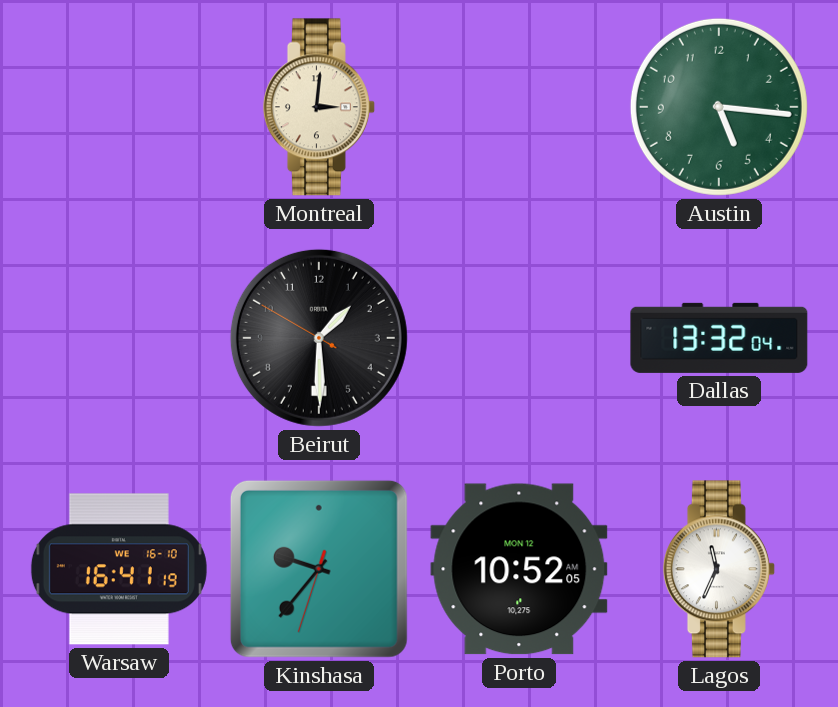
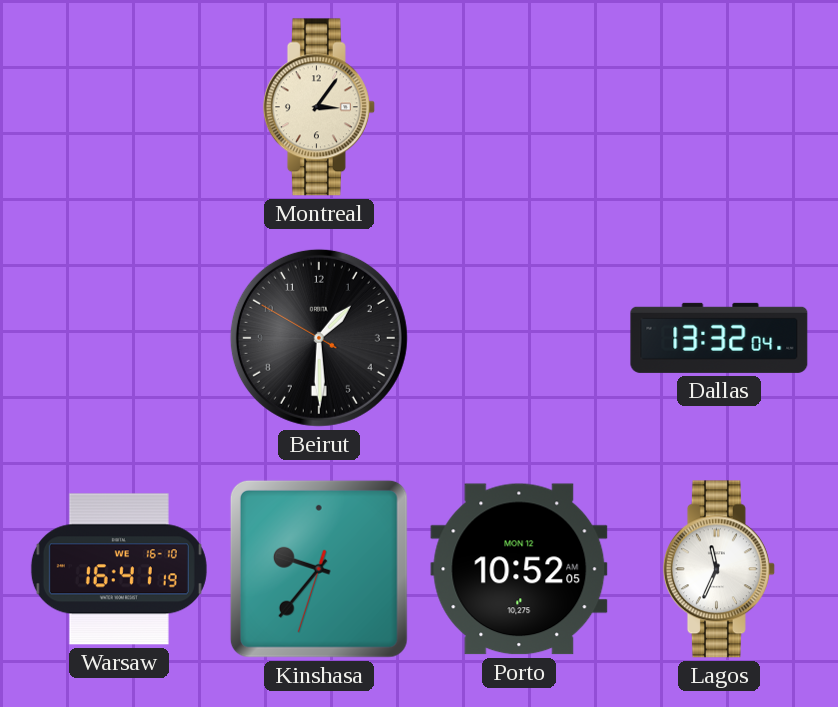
Montreal: 3:01 -> 3:06 (319, 107)
Austin: 5:16 -> none (719, 107)
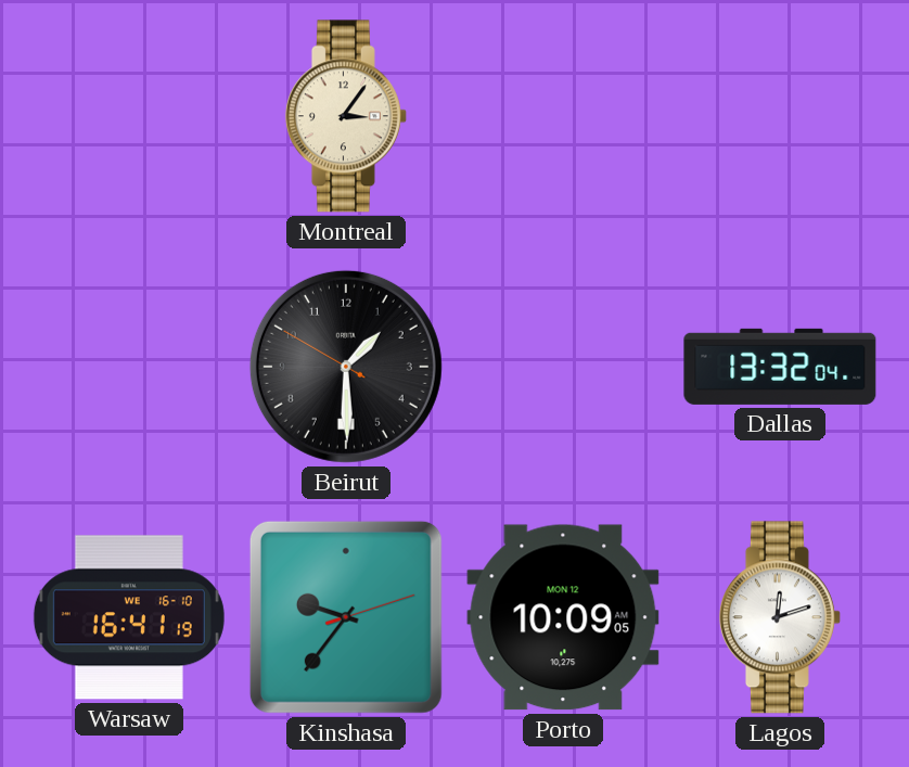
Kinshasa: 9:36:33 -> 9:36:12 (346, 617)
Porto: 10:52 -> 10:09 (563, 617)
Lagos: 11:34 -> 12:12 (780, 617)
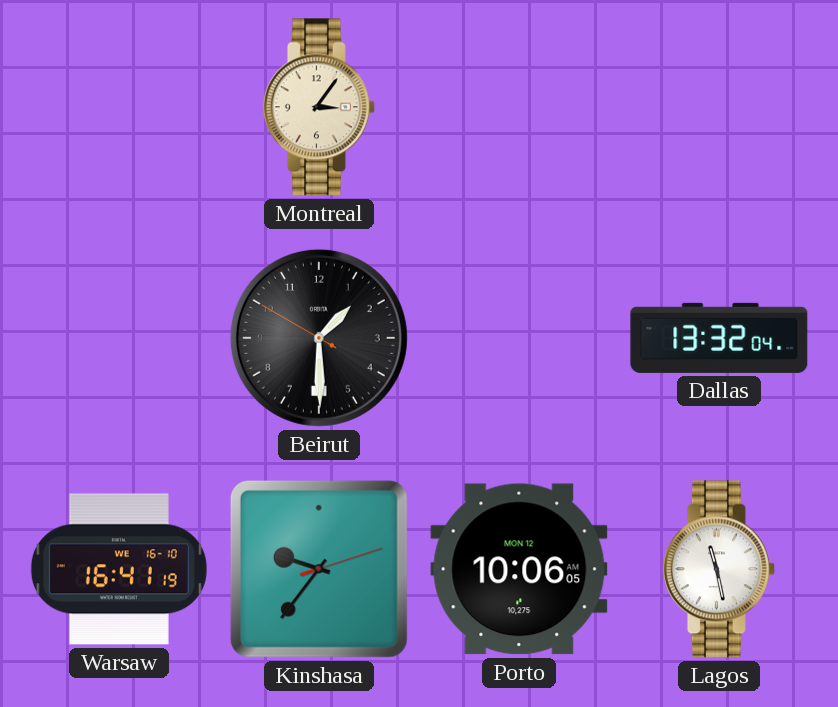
Porto: 10:09 -> 10:06 (519, 569)
Lagos: 12:12 -> 11:28 (719, 569)
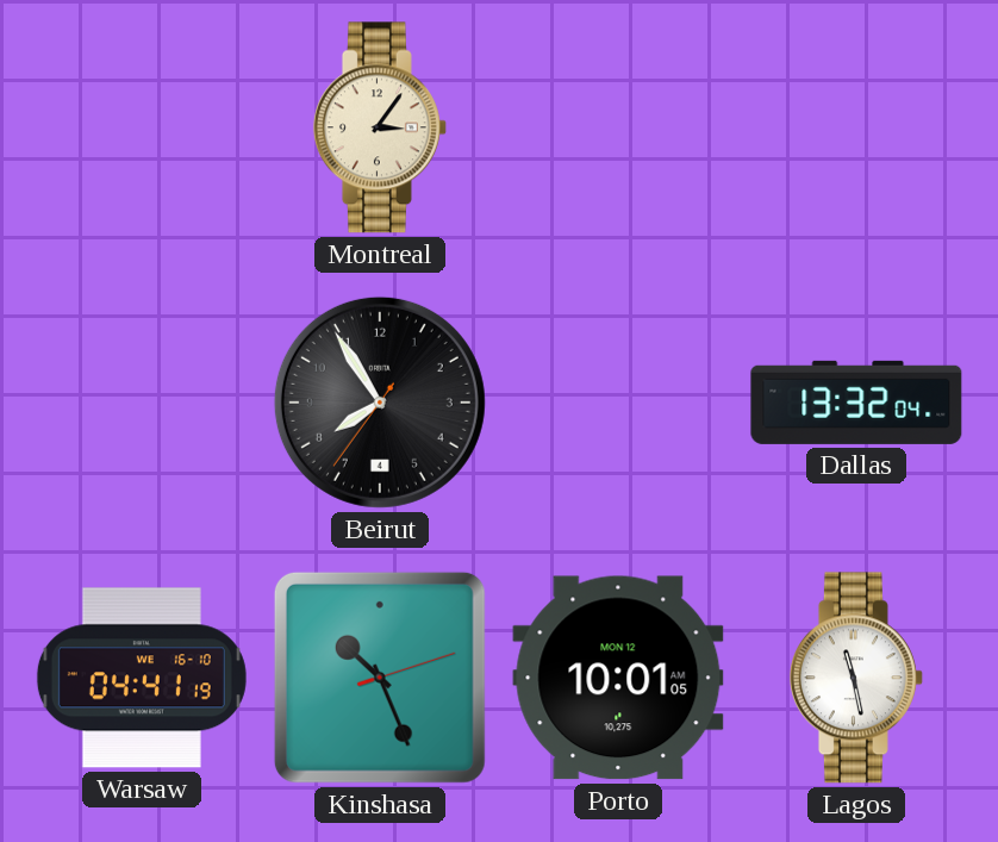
Beirut: 1:29 -> 7:54 (380, 403)
Warsaw: 16:41 -> 04:41 (142, 678)
Kinshasa: 9:36 -> 10:26 (380, 678)
Porto: 10:06 -> 10:01 (618, 678)
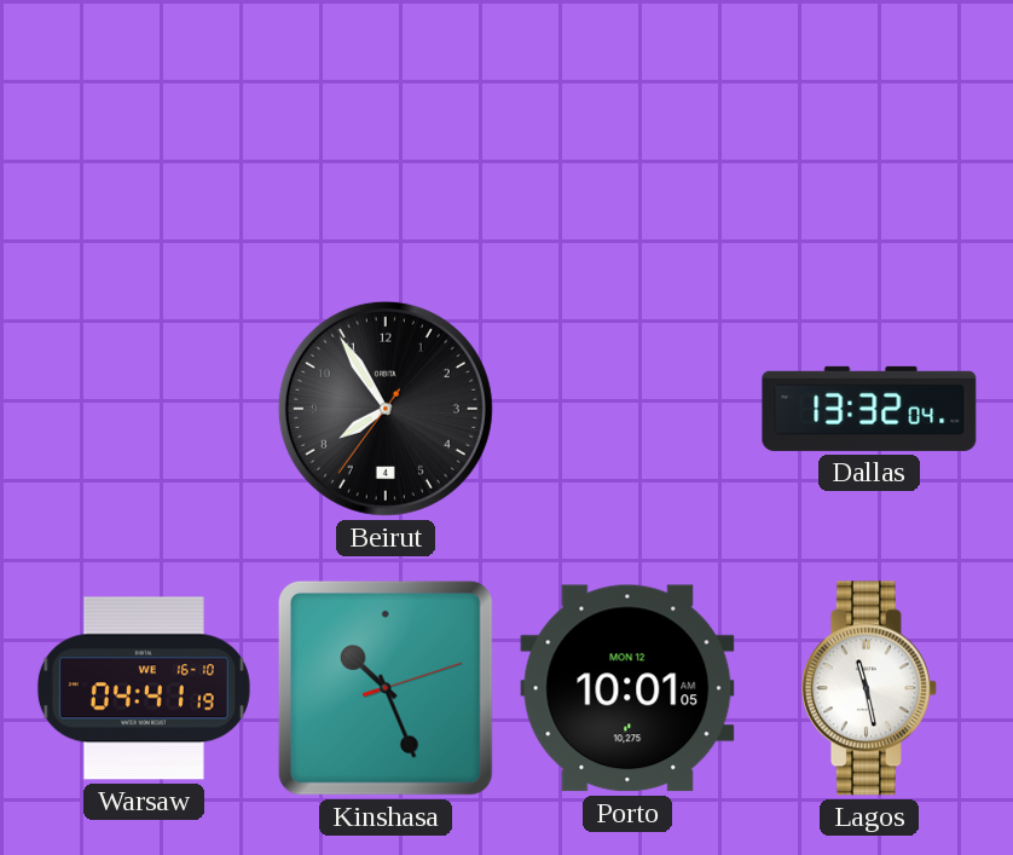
Montreal: 3:06 -> none (380, 127)
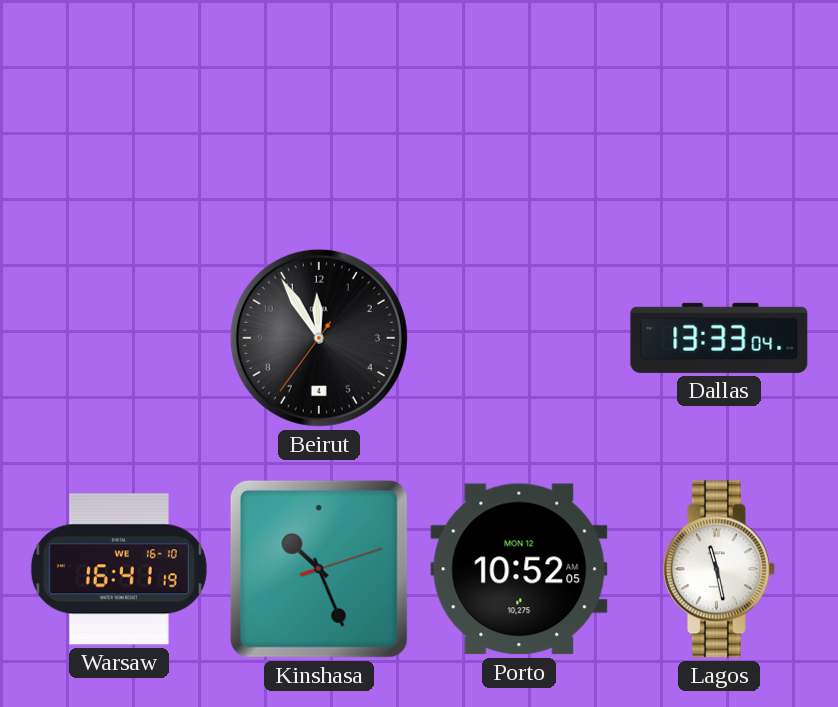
Beirut: 7:54 -> 11:54 (319, 338)
Dallas: 13:32 -> 13:33 (719, 338)
Warsaw: 04:41 -> 16:41 (119, 569)
Porto: 10:01 -> 10:52 (519, 569)
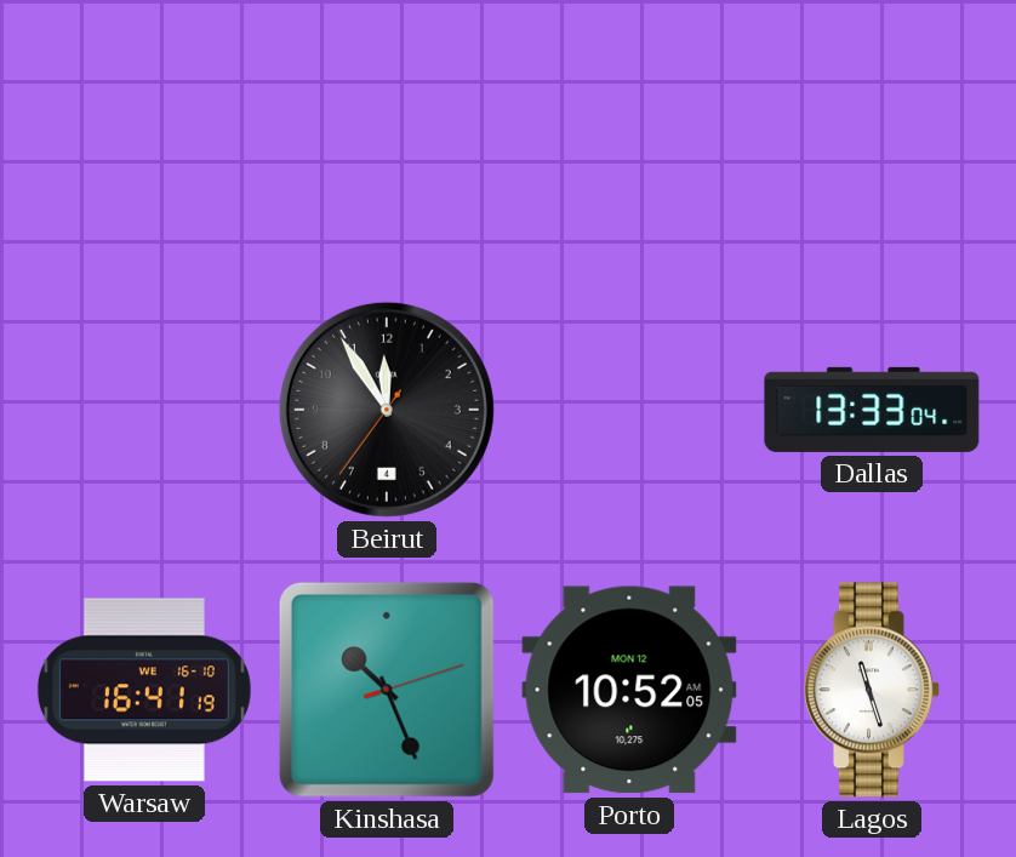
Lagos: 11:28 -> 11:27 (872, 690)
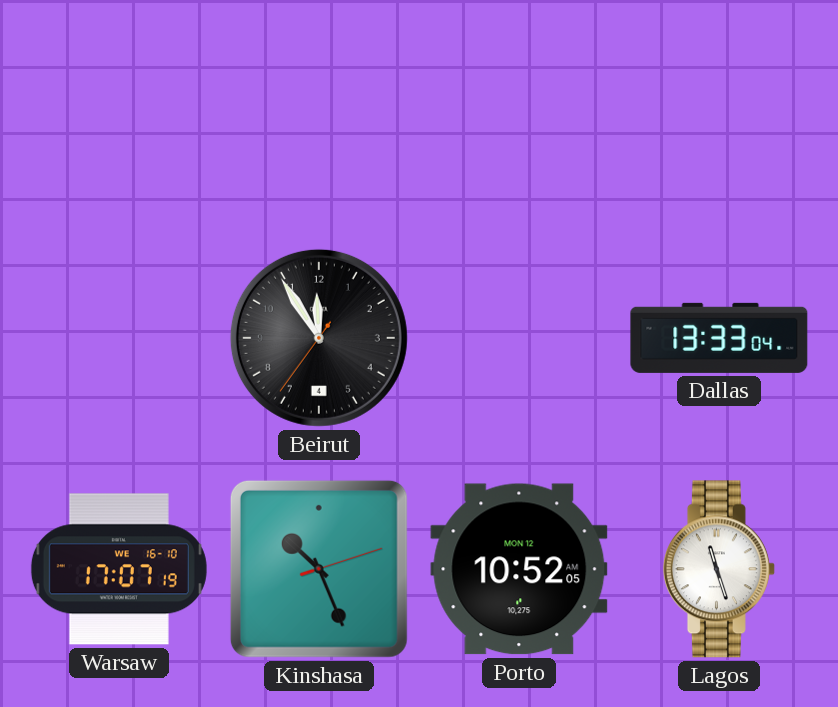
Warsaw: 16:41 -> 17:07 (119, 569)
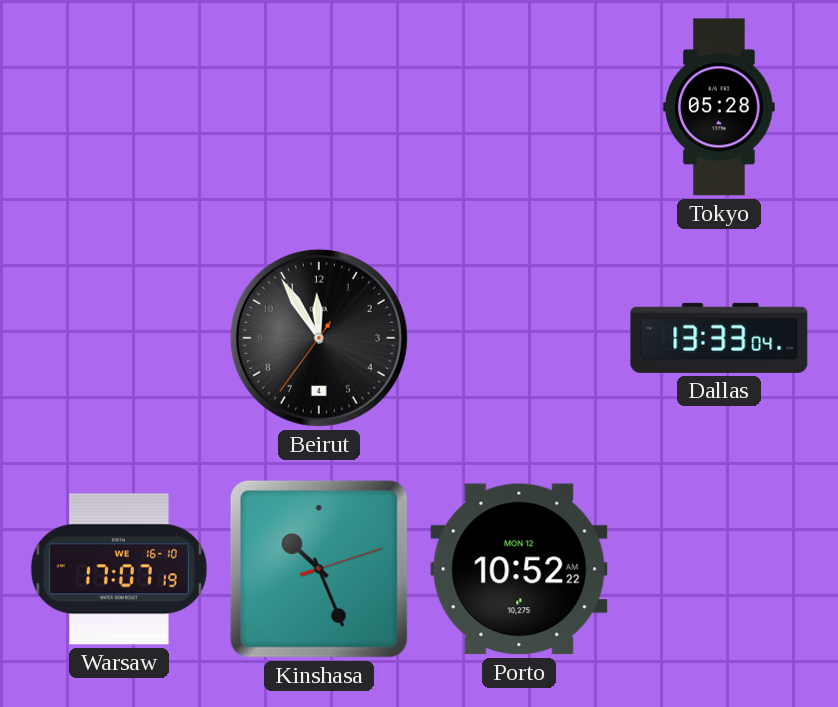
Tokyo: none -> 05:28 (720, 107)
Porto: 10:52:05 -> 10:52:22 (519, 569)
Lagos: 11:27 -> none (719, 569)
